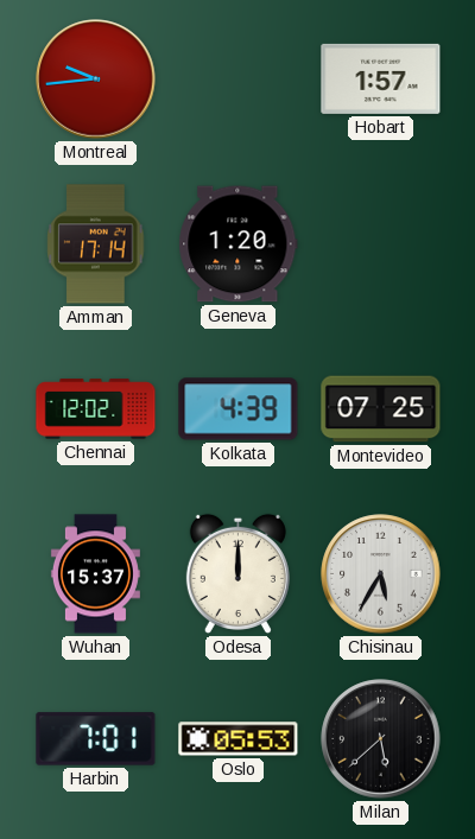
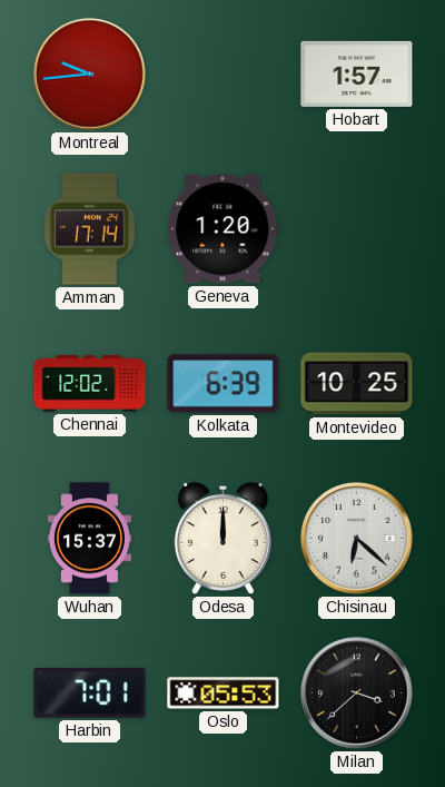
Kolkata: 4:39 -> 6:39 (224, 384)
Montevideo: 07:25 -> 10:25 (357, 384)
Chisinau: 5:35 -> 6:22 (357, 539)
Milan: 5:38 -> 3:38 (357, 693)
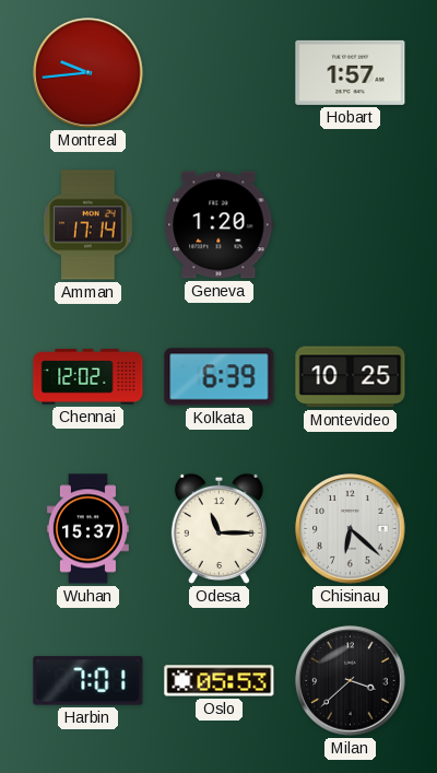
Odesa: 12:00 -> 11:15 (218, 528)
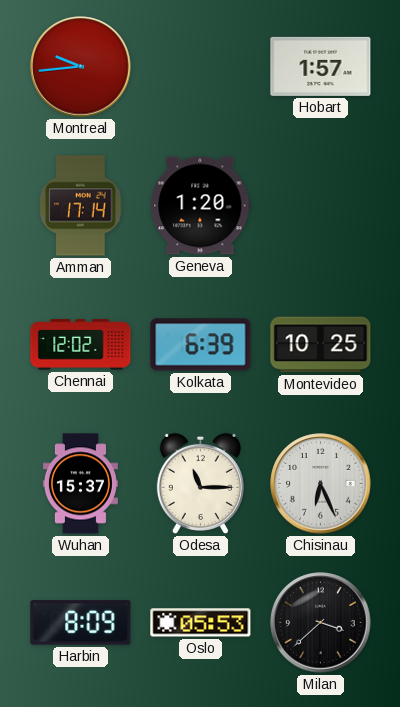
Chisinau: 6:22 -> 6:26 (321, 484)
Harbin: 7:01 -> 8:09 (81, 623)
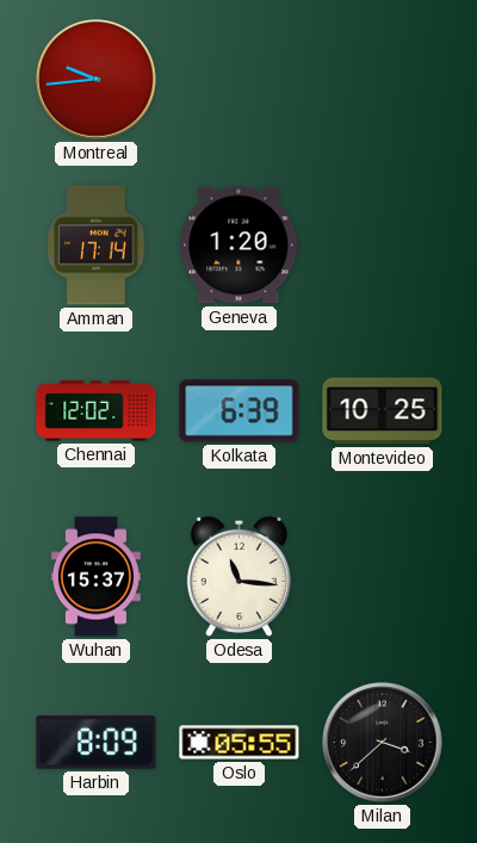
Hobart: 1:57 -> none (321, 66)
Odesa: 11:15 -> 11:16 (238, 576)
Chisinau: 6:26 -> none (321, 484)
Oslo: 05:53 -> 05:55 (240, 743)
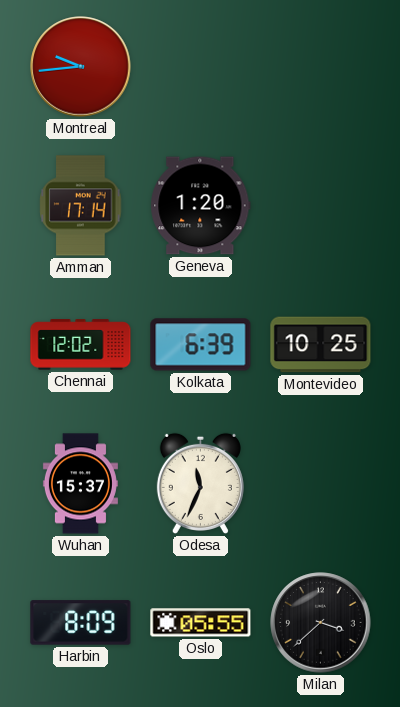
Odesa: 11:16 -> 11:34 (200, 483)
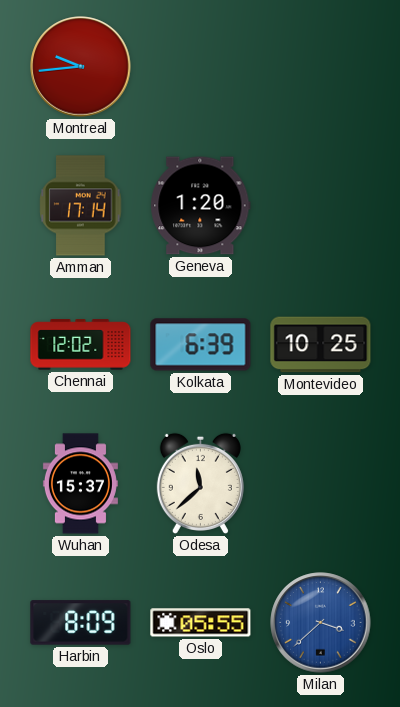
Odesa: 11:34 -> 11:38 (200, 483)
Milan dial: black -> blue (321, 623)
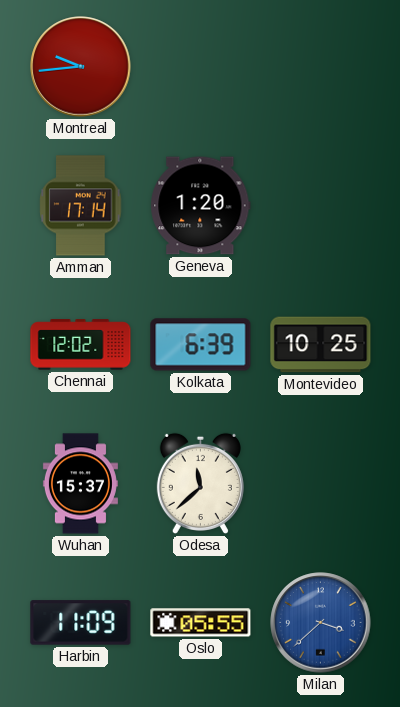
Harbin: 8:09 -> 11:09 (81, 623)
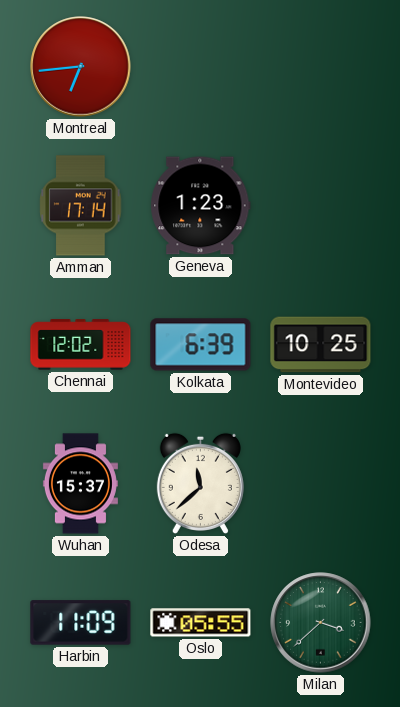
Montreal: 9:44 -> 6:44 (81, 67)
Geneva: 1:20 -> 1:23 (201, 206)
Milan dial: blue -> green (321, 623)
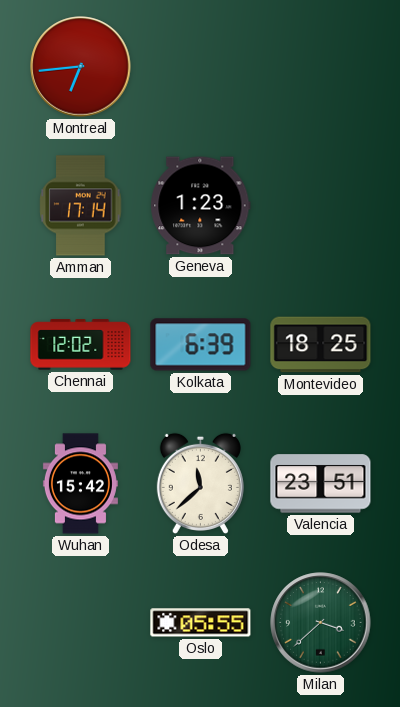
Montevideo: 10:25 -> 18:25 (321, 345)
Wuhan: 15:37 -> 15:42 (80, 484)
Valencia: none -> 23:51 (321, 484)
Harbin: 11:09 -> none (81, 623)
